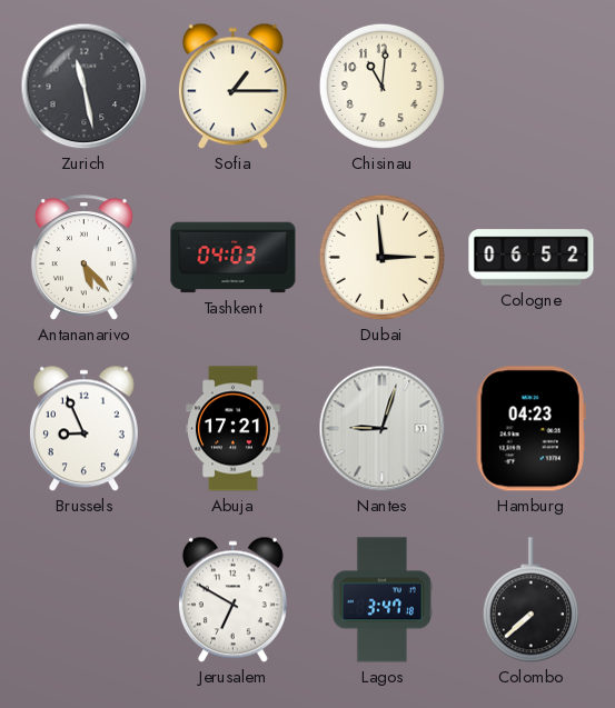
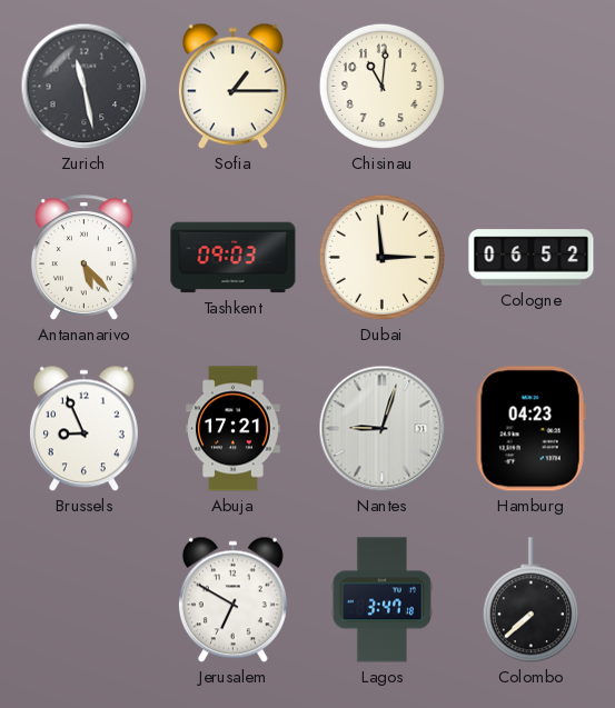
Tashkent: 04:03 -> 09:03 (234, 258)
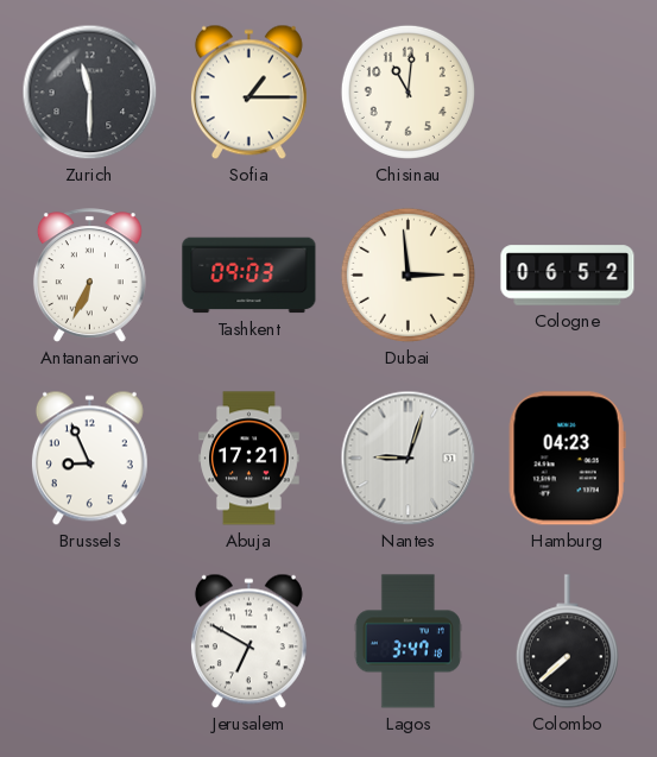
Zurich: 11:28 -> 11:30 (90, 93)
Antananarivo: 5:23 -> 6:34 (89, 276)
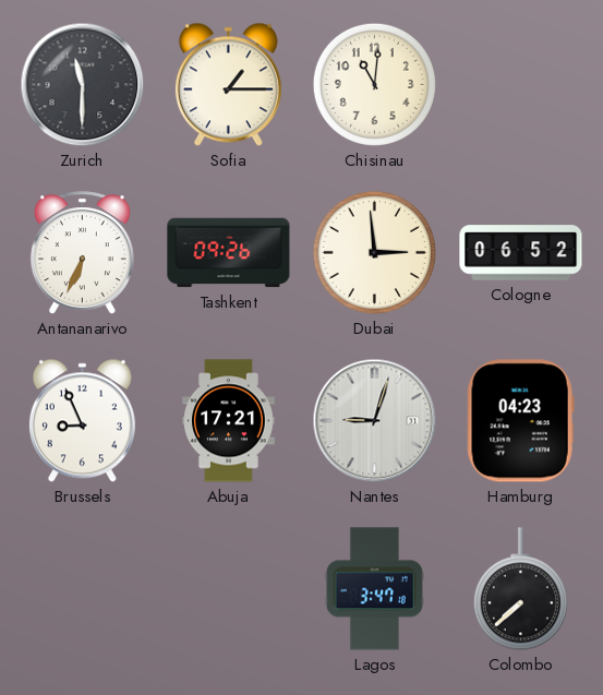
Tashkent: 09:03 -> 09:26 (229, 253)
Jerusalem: 6:50 -> none (248, 642)
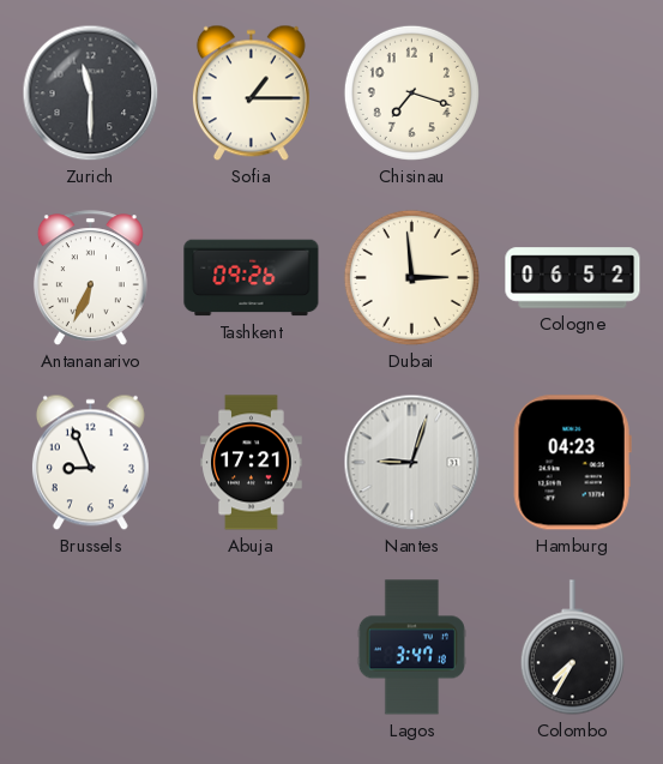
Chisinau: 11:01 -> 7:18 (411, 92)
Colombo: 7:38 -> 7:35 (572, 648)
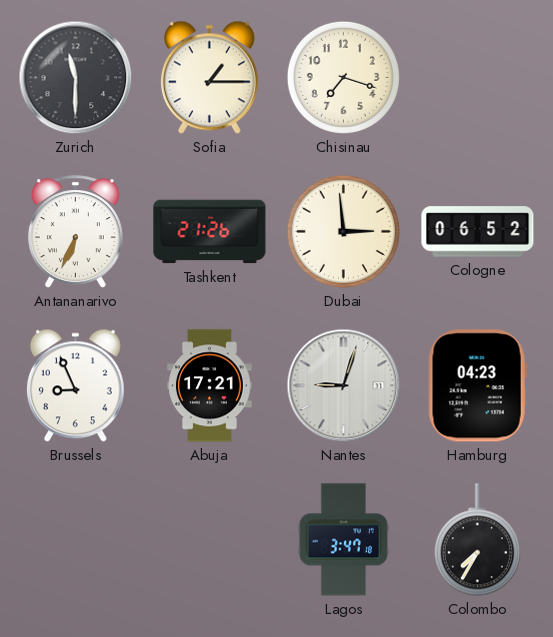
Tashkent: 09:26 -> 21:26 (210, 232)
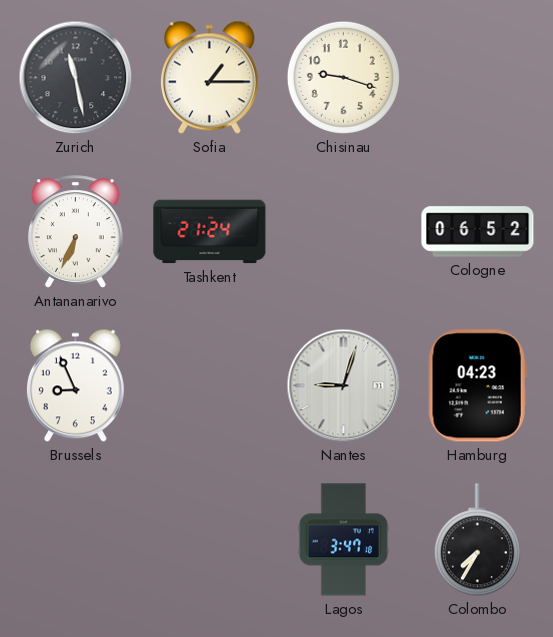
Zurich: 11:30 -> 11:28 (76, 78)
Chisinau: 7:18 -> 9:18 (343, 77)
Tashkent: 21:26 -> 21:24 (210, 232)
Dubai: 2:59 -> none (343, 231)
Abuja: 17:21 -> none (210, 386)
